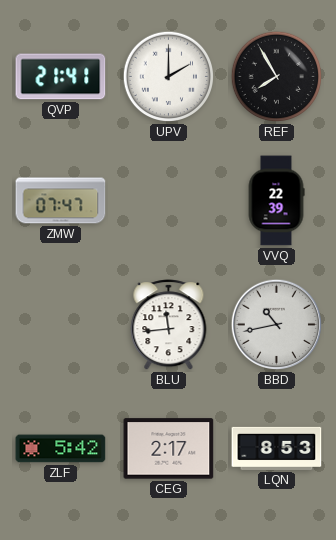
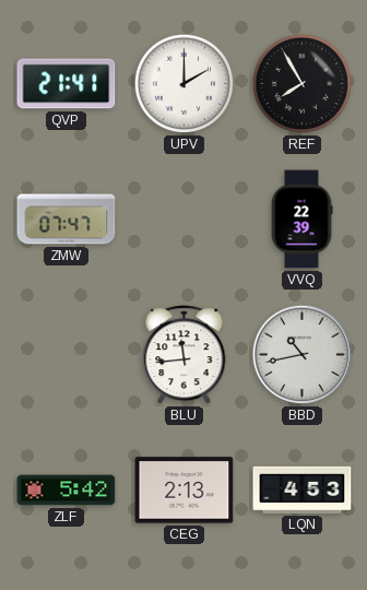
CEG: 2:17 -> 2:13 (185, 491)
LQN: 8:53 -> 4:53 (303, 489)
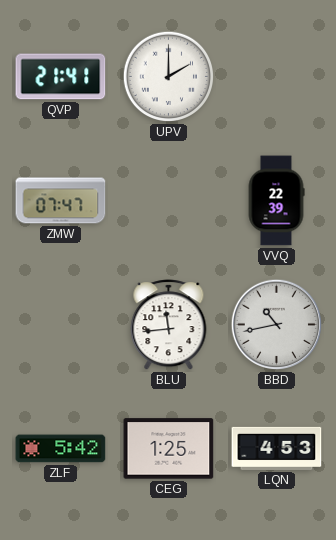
REF: 7:55 -> none (303, 84)
CEG: 2:13 -> 1:25 (169, 449)
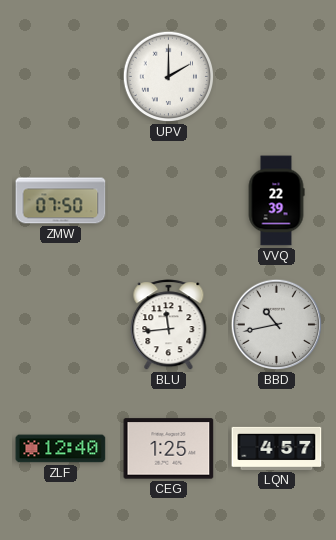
QVP: 21:41 -> none (61, 77)
ZMW: 07:47 -> 07:50 (61, 201)
ZLF: 5:42 -> 12:40 (61, 449)
LQN: 4:53 -> 4:57 (277, 448)
